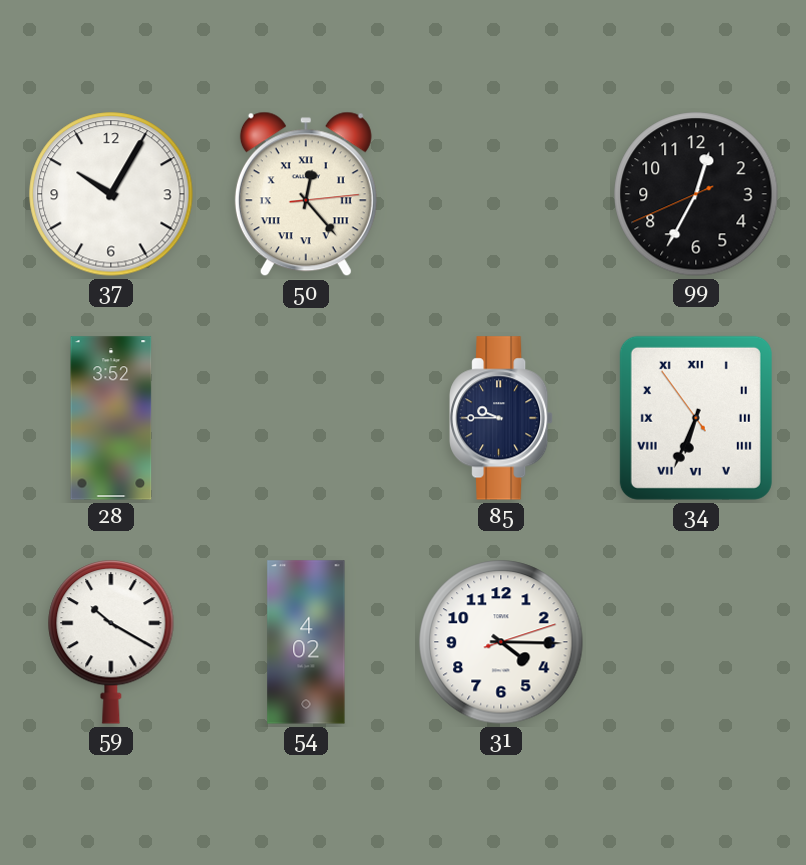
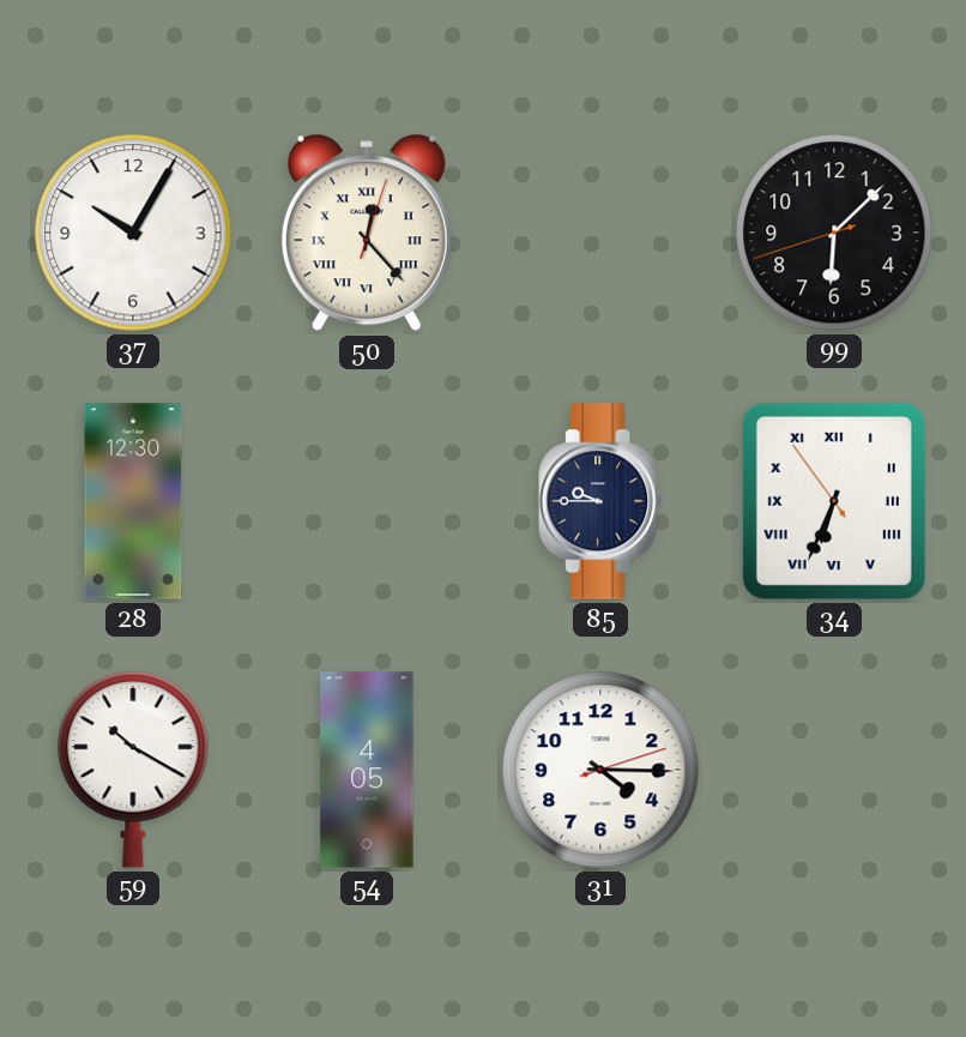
50: 12:23:14 -> 12:23:03 (367, 233)
99: 12:34 -> 6:07 (834, 233)
28: 3:52 -> 12:30 (133, 501)
54: 4:02 -> 4:05 (367, 770)
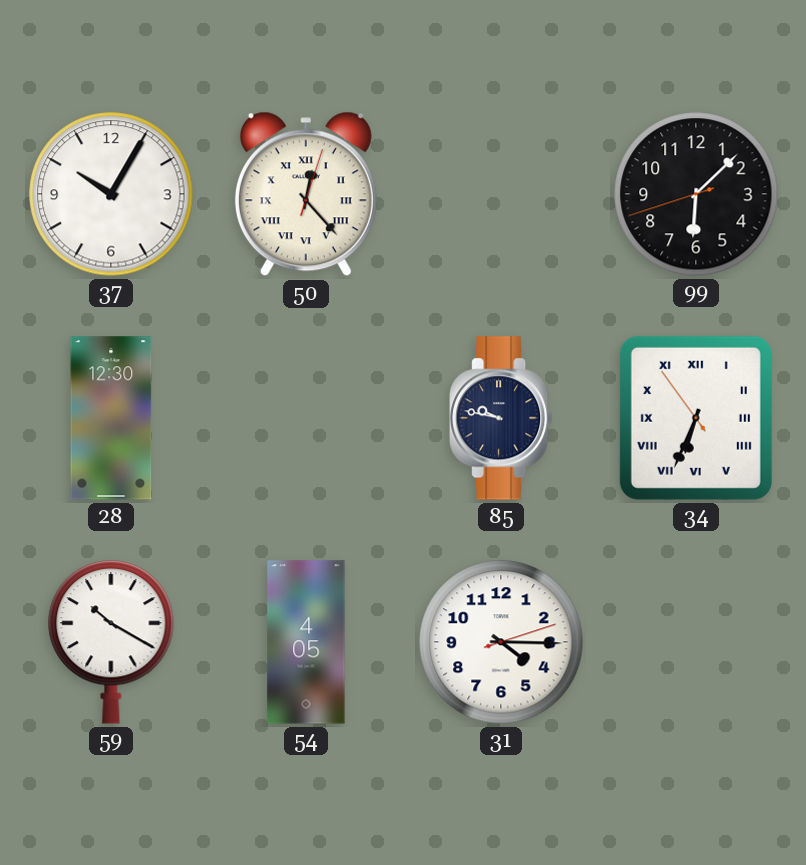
85: 9:45 -> 9:47 (502, 418)
